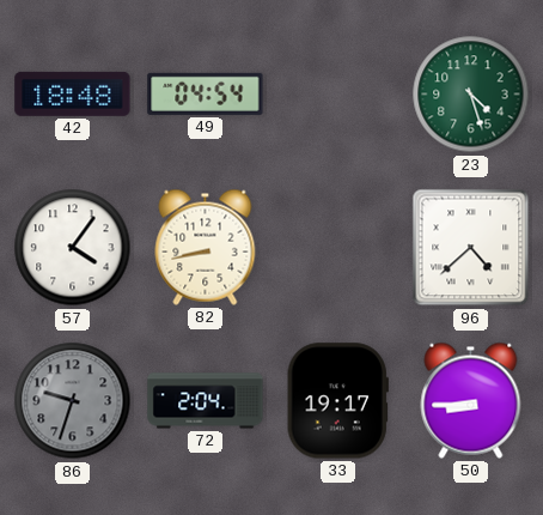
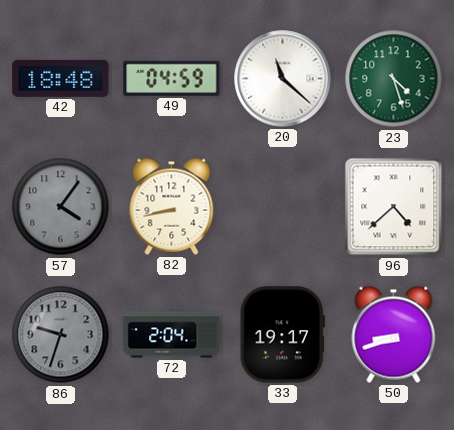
49: 04:54 -> 04:59 (172, 78)
20: none -> 11:22 (283, 79)
57 dial: white -> grey (61, 207)
50: 8:45 -> 8:42 (394, 334)
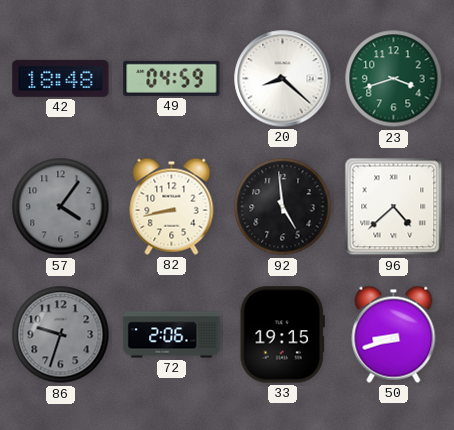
20: 11:22 -> 8:22 (283, 79)
23: 4:27 -> 3:42 (394, 79)
92: none -> 4:59 (283, 207)
72: 2:04 -> 2:06 (172, 335)
33: 19:17 -> 19:15 (282, 335)
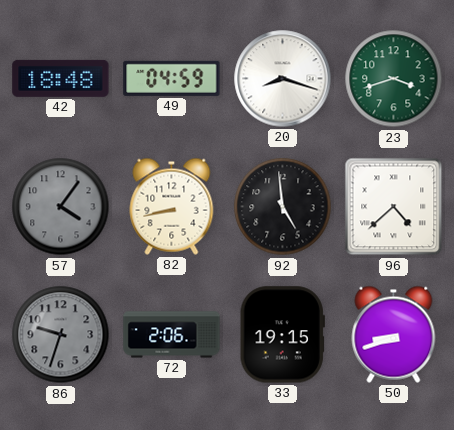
20: 8:22 -> 8:18 (283, 79)
